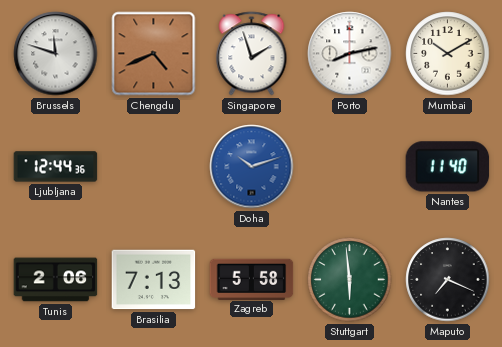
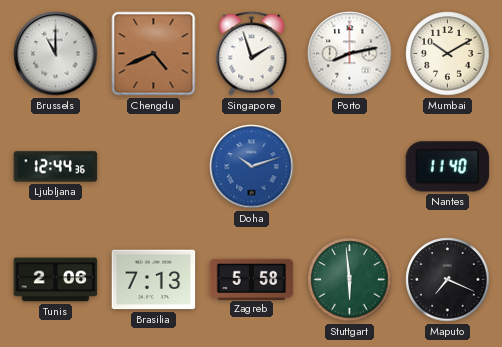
Brussels: 11:48 -> 11:00 (56, 54)
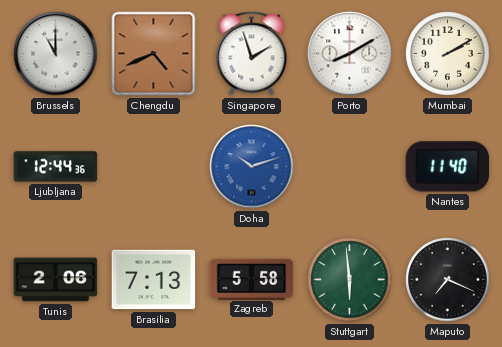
Porto: 8:13 -> 8:10 (350, 54)
Mumbai: 10:10 -> 2:10 (448, 54)
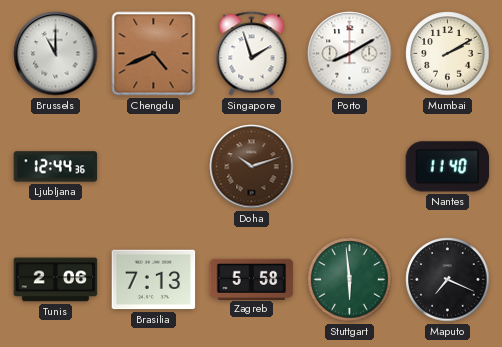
Doha dial: blue -> brown (252, 167)
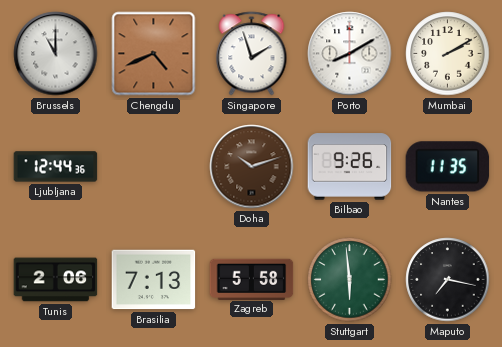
Bilbao: none -> 9:26 (350, 167)
Nantes: 11:40 -> 11:35 (448, 167)
Maputo: 7:19 -> 7:17 (448, 280)
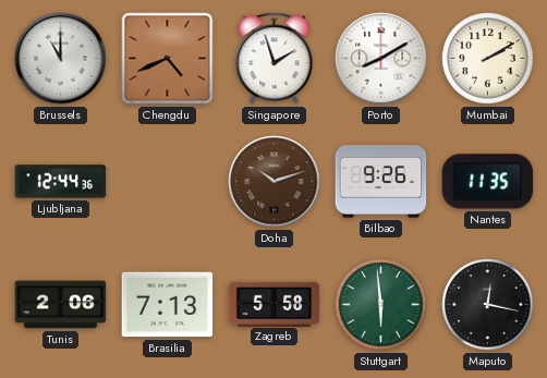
Maputo: 7:17 -> 12:17 (488, 305)
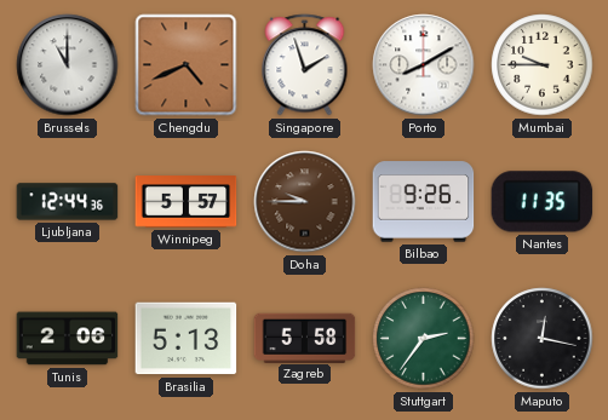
Mumbai: 2:10 -> 9:45 (543, 65)
Winnipeg: none -> 5:57 (187, 202)
Doha: 10:12 -> 9:45 (305, 202)
Brasilia: 7:13 -> 5:13 (187, 339)
Stuttgart: 5:59 -> 2:36 (424, 339)
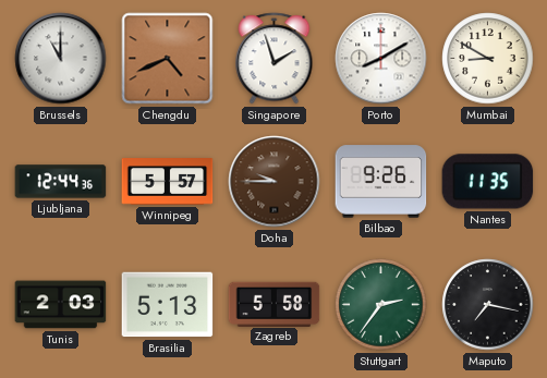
Mumbai: 9:45 -> 8:50 (488, 59)
Tunis: 2:06 -> 2:03 (61, 305)
Maputo: 12:17 -> 7:17 (488, 305)
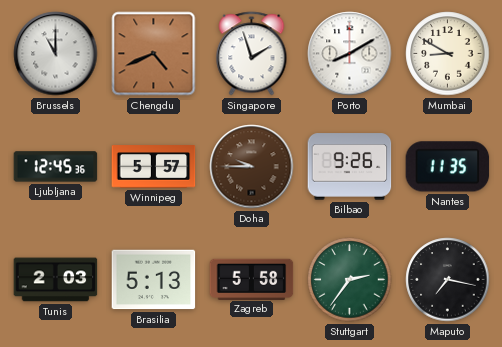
Ljubljana: 12:44 -> 12:45 (56, 167)
